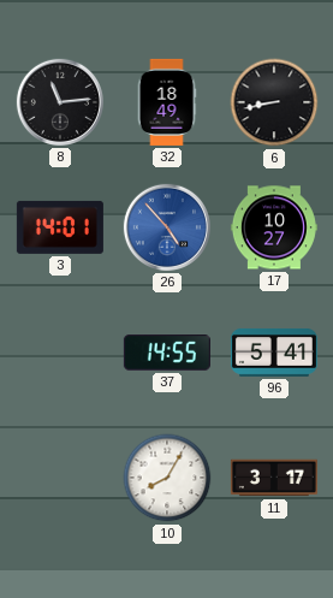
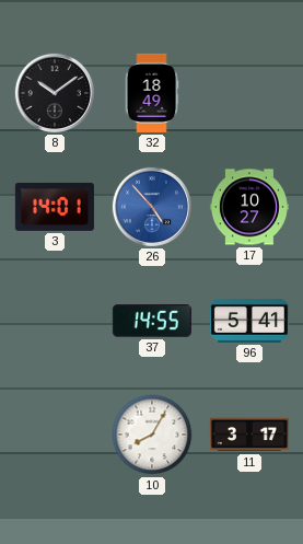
8: 11:14 -> 10:09 (55, 93)
6: 8:43 -> none (274, 102)
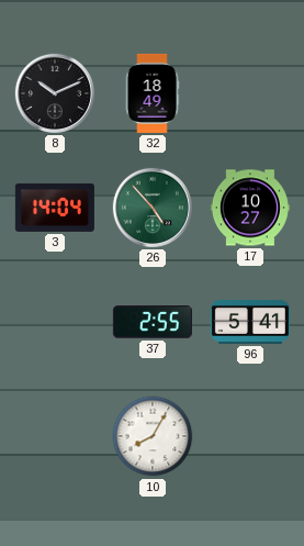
8: 10:09 -> 10:11 (55, 93)
3: 14:01 -> 14:04 (55, 208)
26 dial: blue -> green (153, 208)
37: 14:55 -> 2:55 (153, 322)
11: 3:17 -> none (249, 435)
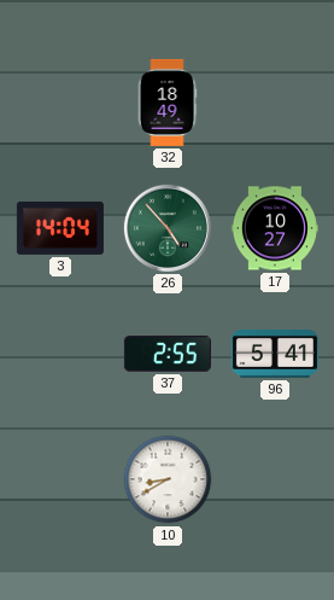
8: 10:11 -> none (55, 93)
10: 8:05 -> 8:40 (168, 479)
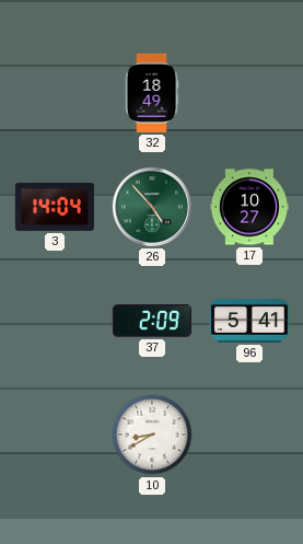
37: 2:55 -> 2:09 (152, 321)
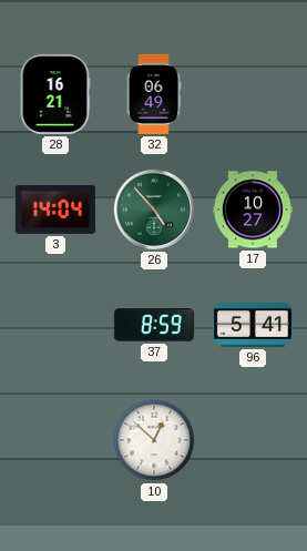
28: none -> 16:21 (55, 94)
32: 18:49 -> 06:49 (154, 94)
37: 2:09 -> 8:59 (154, 325)
10: 8:40 -> 12:52 (154, 440)
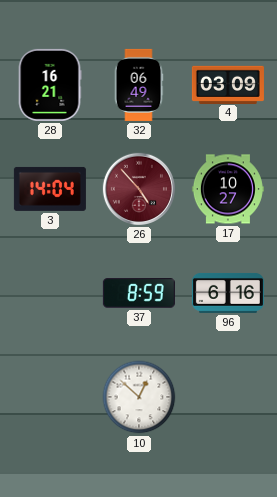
4: none -> 03:09 (228, 84)
26 dial: green -> burgundy (139, 189)
96: 5:41 -> 6:16 (228, 293)
